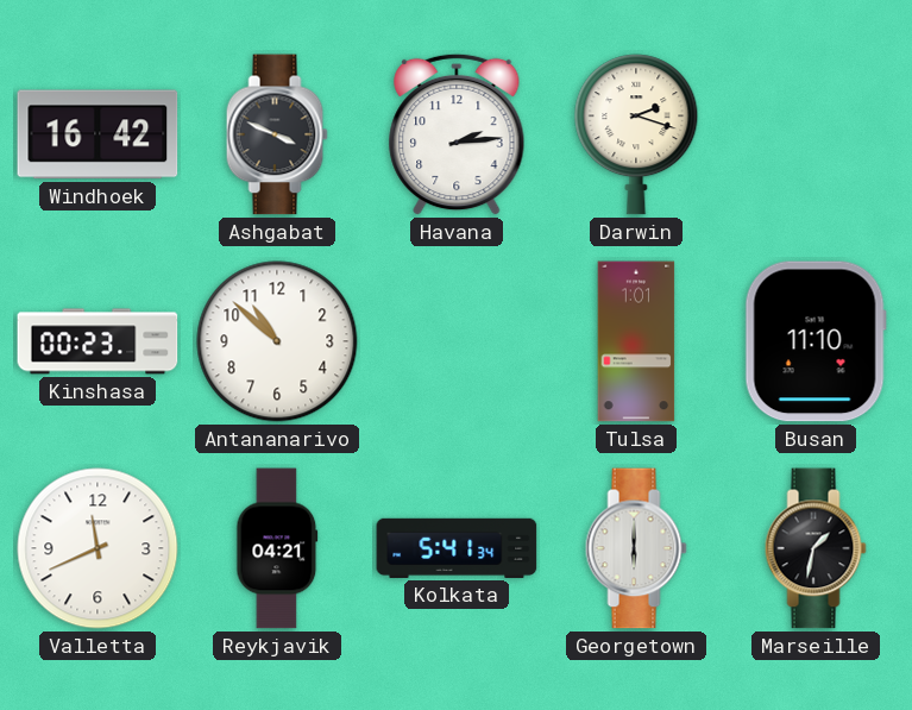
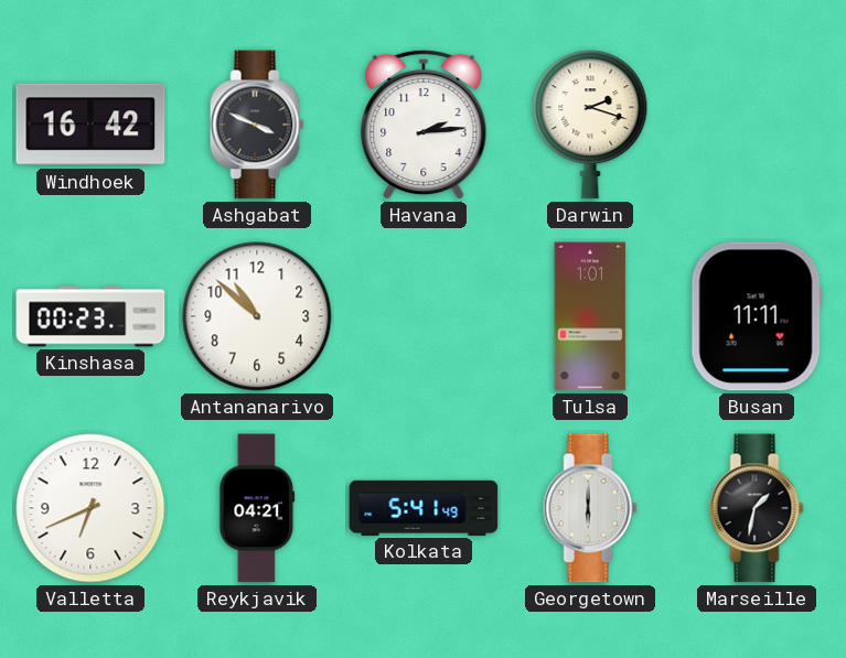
Busan: 11:10 -> 11:11 (757, 316)
Valletta: 11:41 -> 6:41 (90, 508)
Kolkata: 5:41:34 -> 5:41:49 (424, 508)
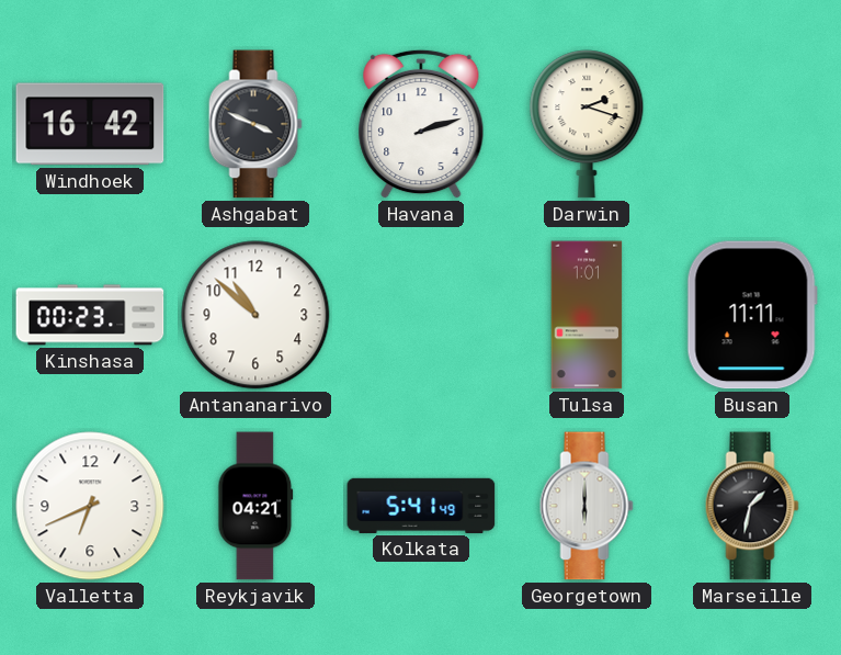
Havana: 2:14 -> 2:12 (421, 124)
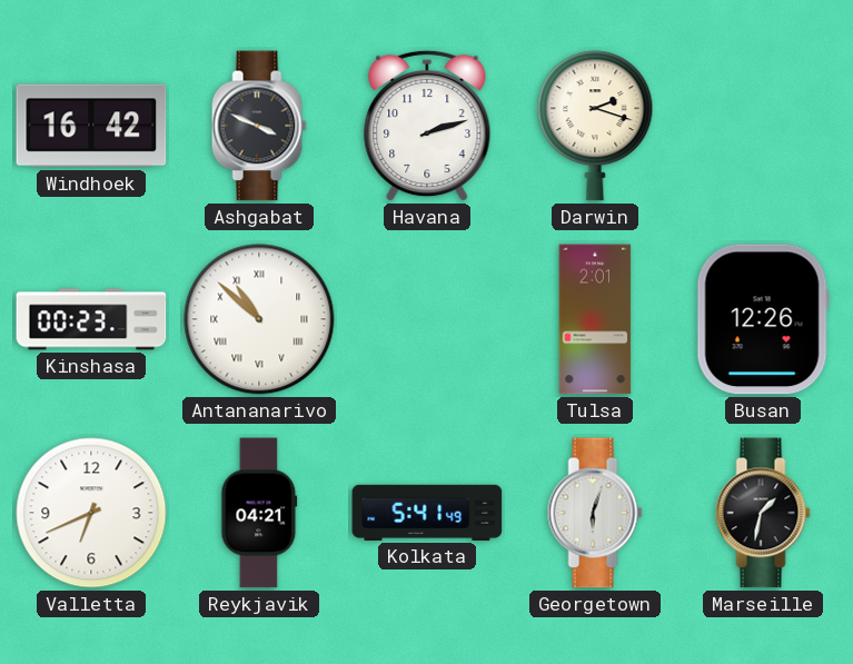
Antananarivo numerals: Arabic -> Roman (259, 319)
Tulsa: 1:01 -> 2:01 (595, 319)
Busan: 11:11 -> 12:26 (763, 319)
Georgetown: 6:00 -> 6:03 (595, 513)
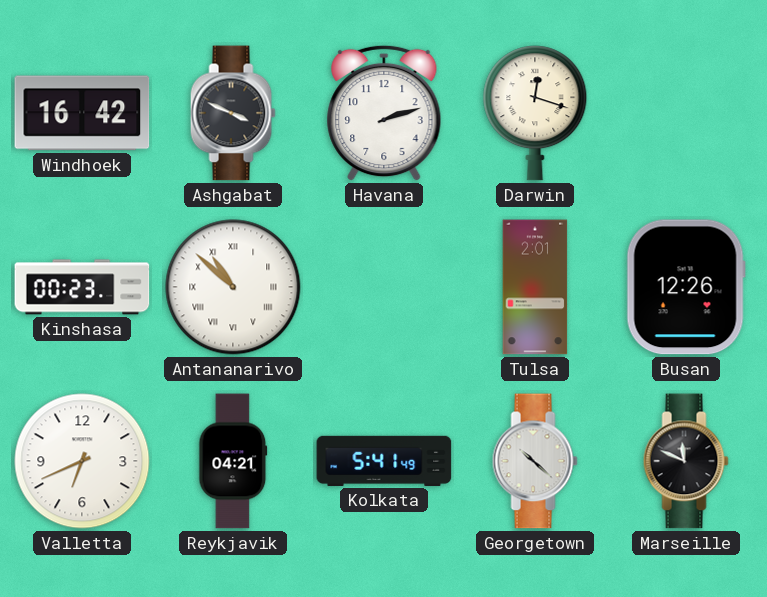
Darwin: 2:18 -> 12:18 (535, 113)
Georgetown: 6:03 -> 10:22 (535, 461)
Marseille: 1:32 -> 11:49 (686, 461)
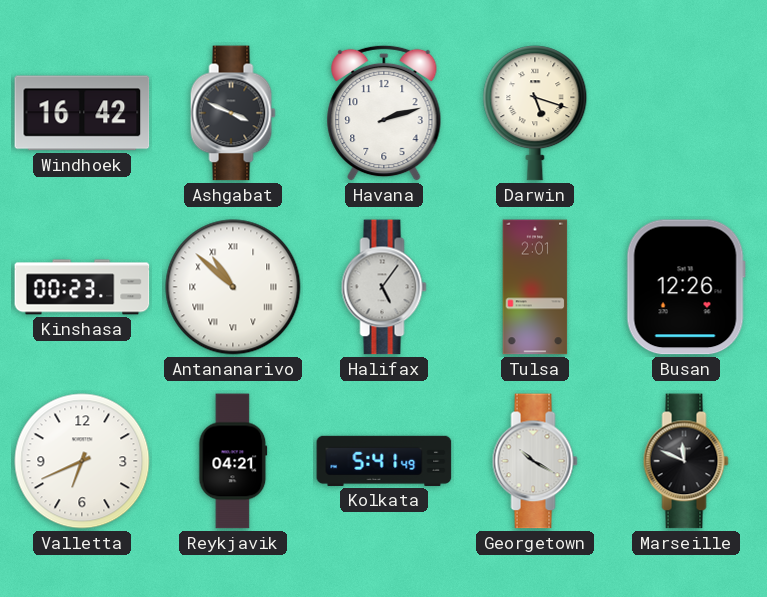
Darwin: 12:18 -> 5:18 (535, 113)
Halifax: none -> 5:06 (384, 287)
Georgetown: 10:22 -> 10:20 (535, 461)
